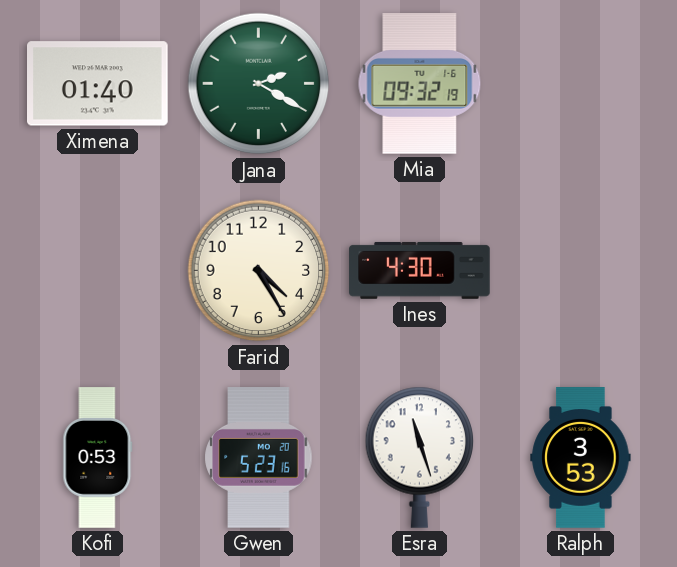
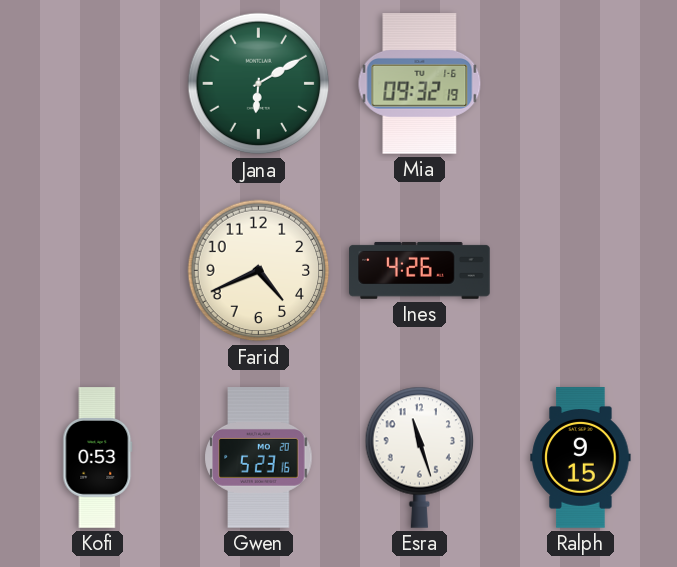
Ximena: 01:40 -> none (98, 84)
Jana: 2:20 -> 6:10 (259, 84)
Farid: 4:25 -> 4:41 (259, 271)
Ines: 4:30 -> 4:26 (420, 270)
Ralph: 3:53 -> 9:15 (581, 458)
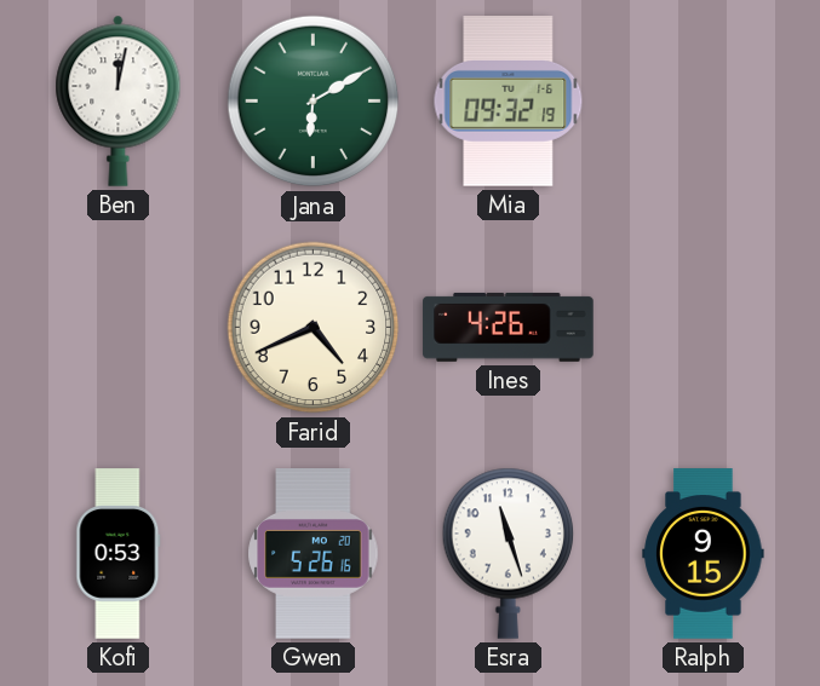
Ben: none -> 12:02 (119, 100)
Gwen: 5:23 -> 5:26 (314, 554)
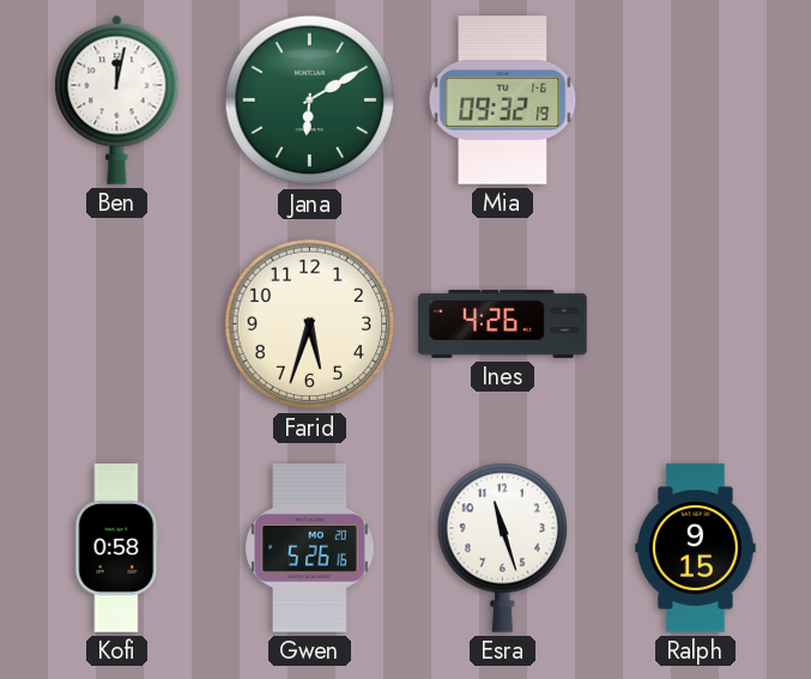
Farid: 4:41 -> 5:33 (310, 325)
Kofi: 0:53 -> 0:58 (117, 548)
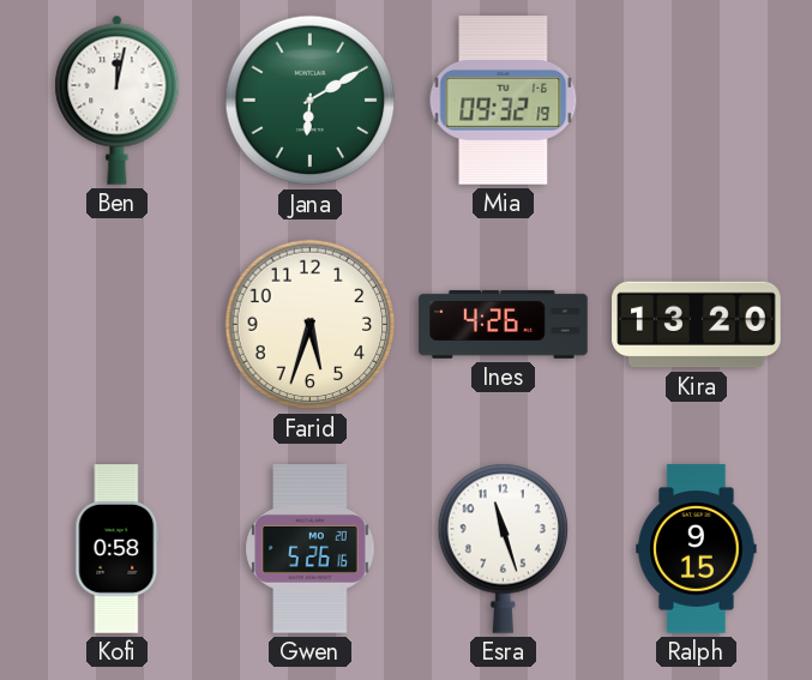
Kira: none -> 13:20 (697, 325)
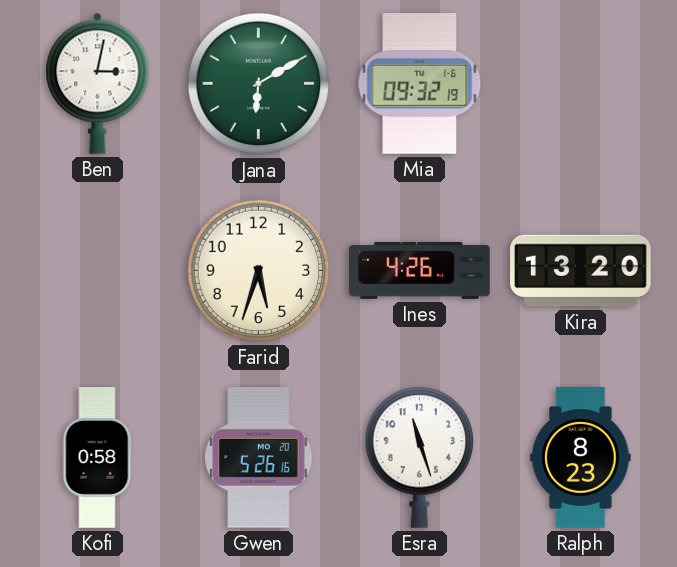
Ben: 12:02 -> 3:02 (98, 83)
Ralph: 9:15 -> 8:23 (581, 458)
